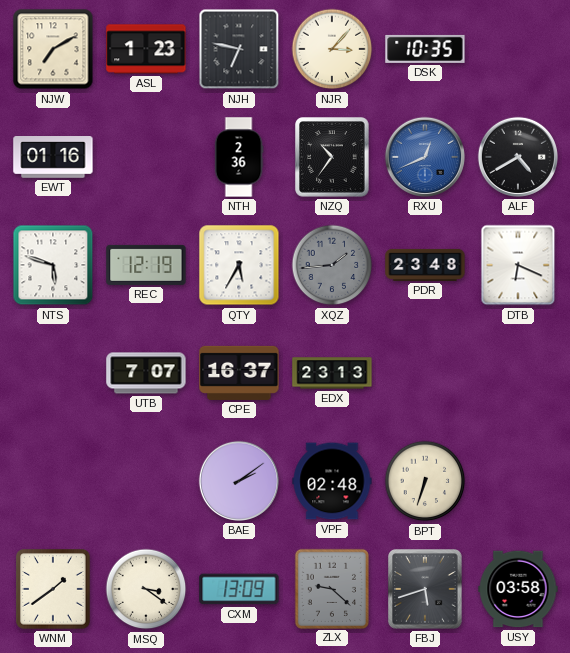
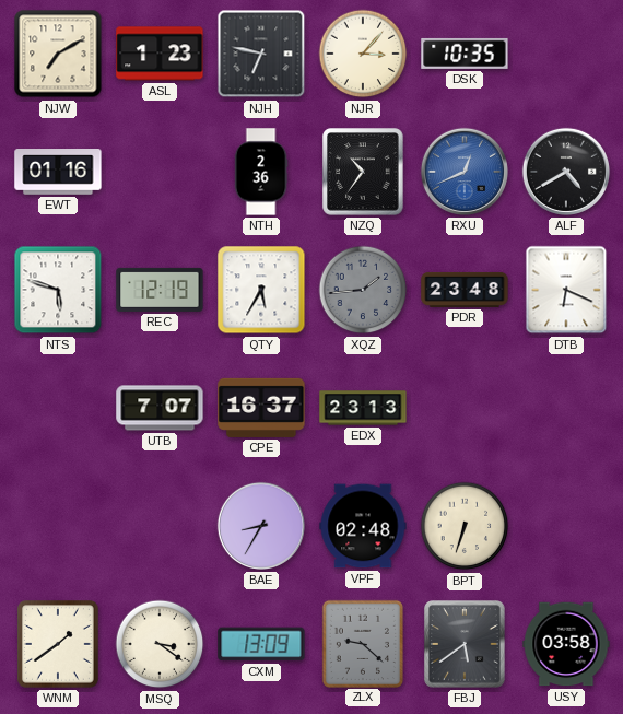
BAE: 2:09 -> 8:35 (261, 526)
FBJ: 5:42 -> 5:39 (465, 644)
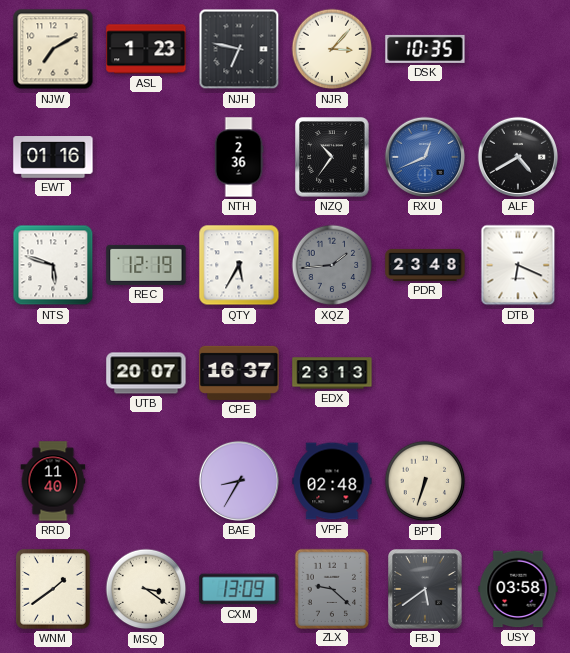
UTB: 7:07 -> 20:07 (146, 373)
RRD: none -> 11:40 (53, 481)
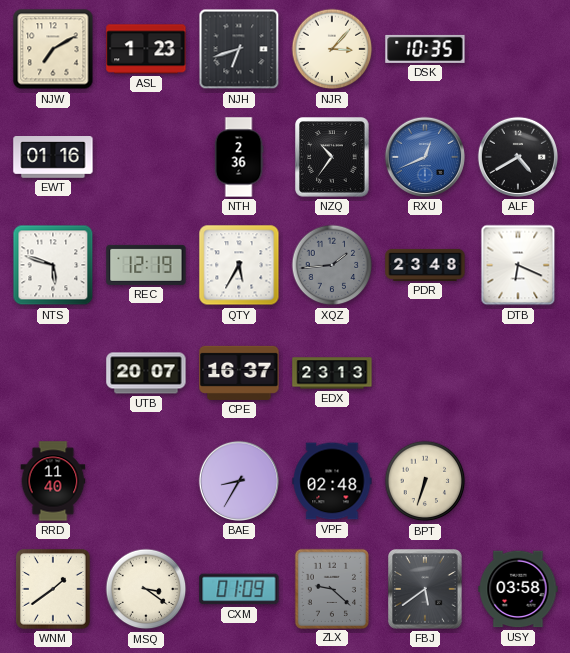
NJH: 6:47 -> 6:42 (239, 49)
CXM: 13:09 -> 01:09 (239, 589)
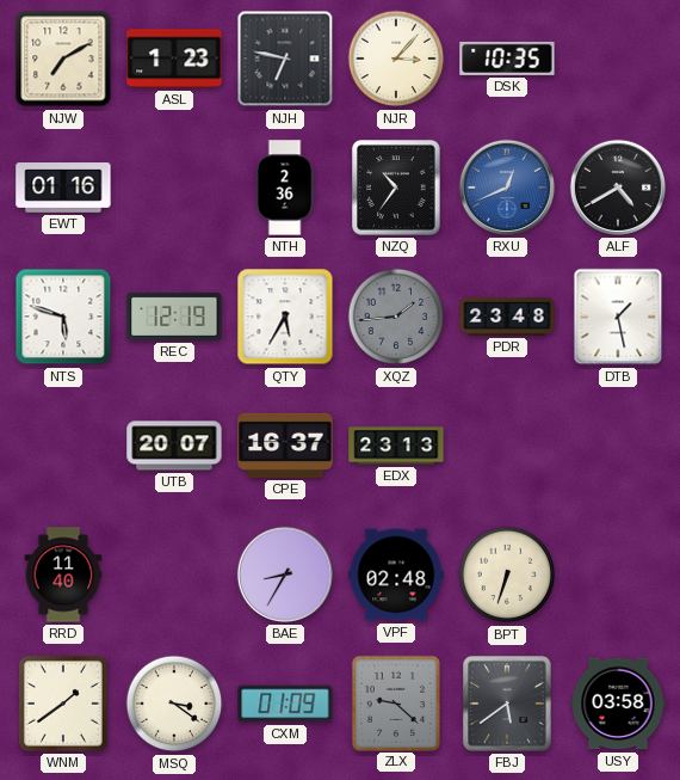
NJH: 6:42 -> 6:47 (285, 59)
DTB: 6:19 -> 1:28 (618, 317)
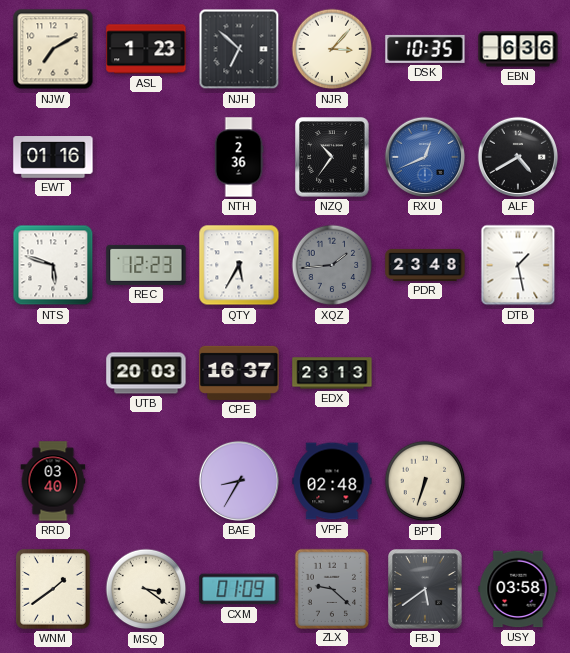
NJH: 6:47 -> 6:52 (239, 49)
EBN: none -> 6:36 (518, 49)
REC: 12:19 -> 12:23 (146, 265)
UTB: 20:07 -> 20:03 (146, 373)
RRD: 11:40 -> 03:40 (53, 481)
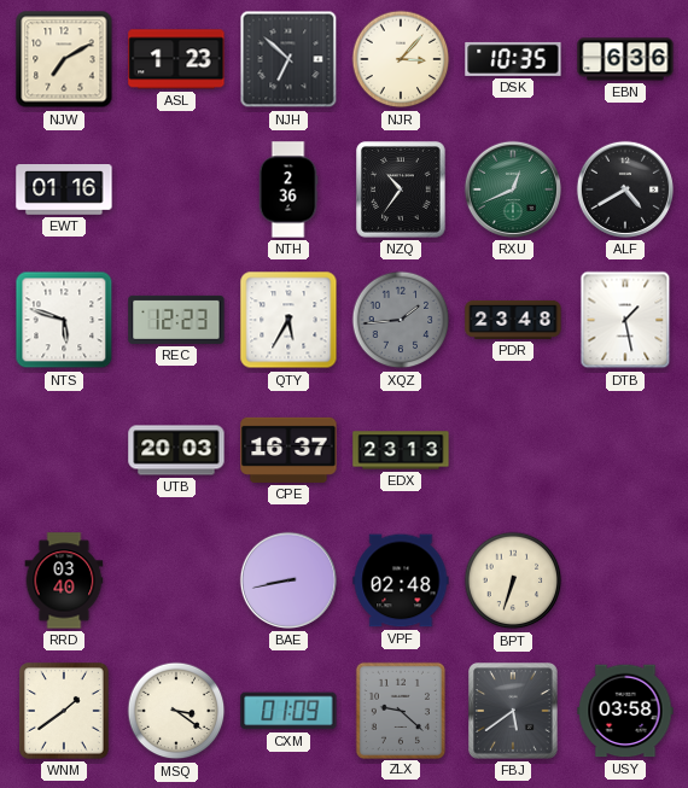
RXU dial: blue -> green (513, 189)
BAE: 8:35 -> 8:43 (288, 580)
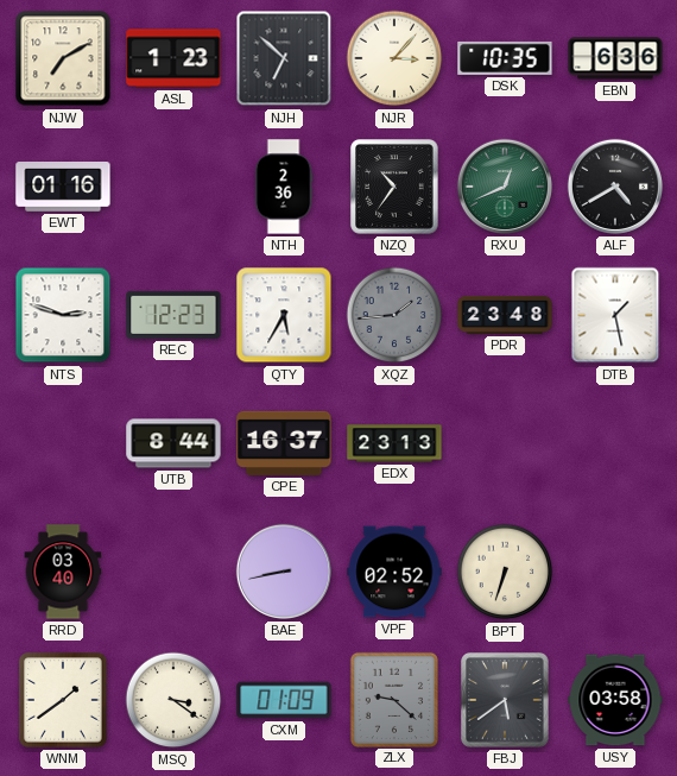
NTS: 5:48 -> 2:48 (63, 315)
UTB: 20:03 -> 8:44 (173, 443)
VPF: 02:48 -> 02:52 (394, 572)
